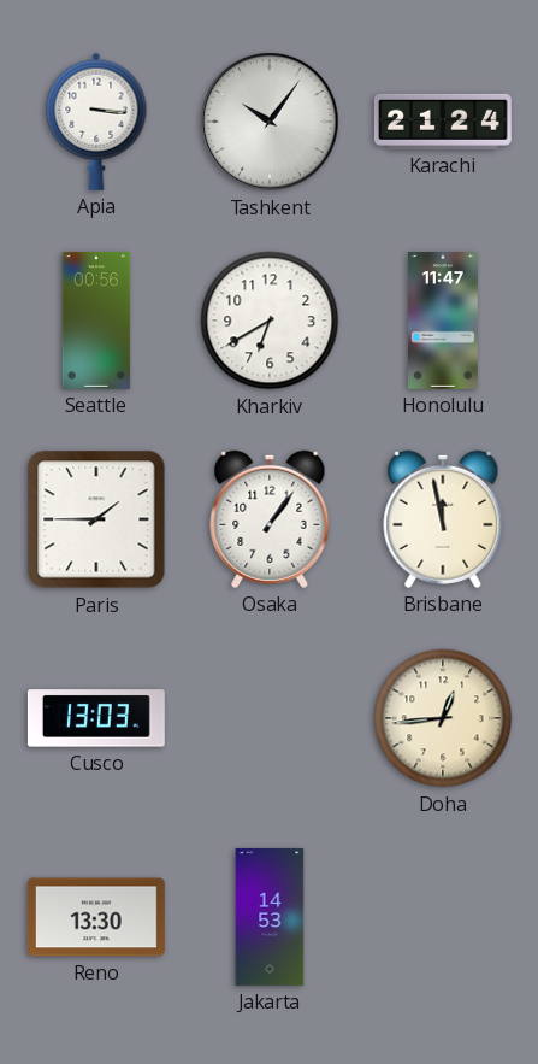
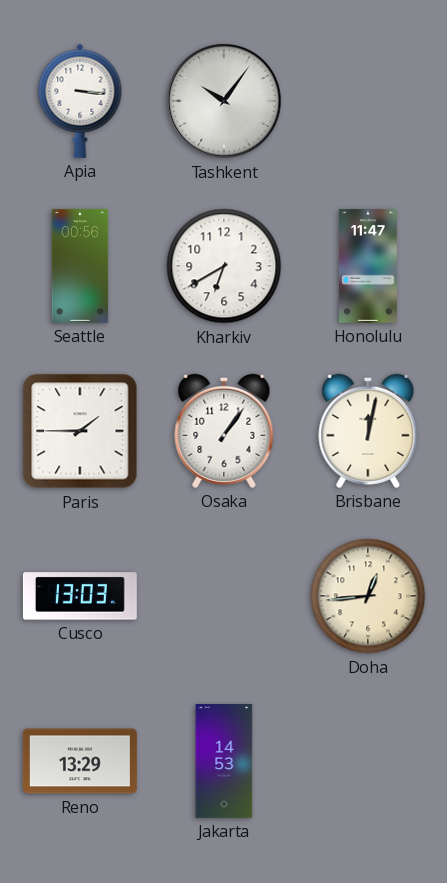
Karachi: 21:24 -> none (443, 122)
Brisbane: 11:58 -> 12:02 (368, 431)
Reno: 13:30 -> 13:29 (80, 761)
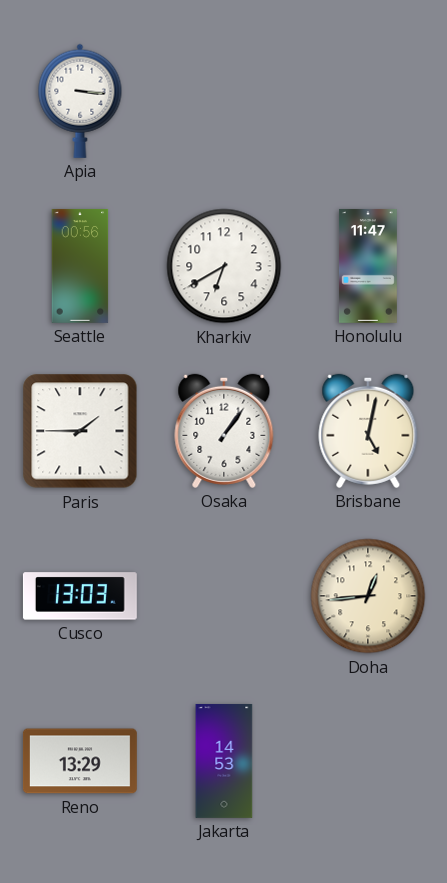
Tashkent: 10:06 -> none (224, 101)
Brisbane: 12:02 -> 5:02 (368, 431)
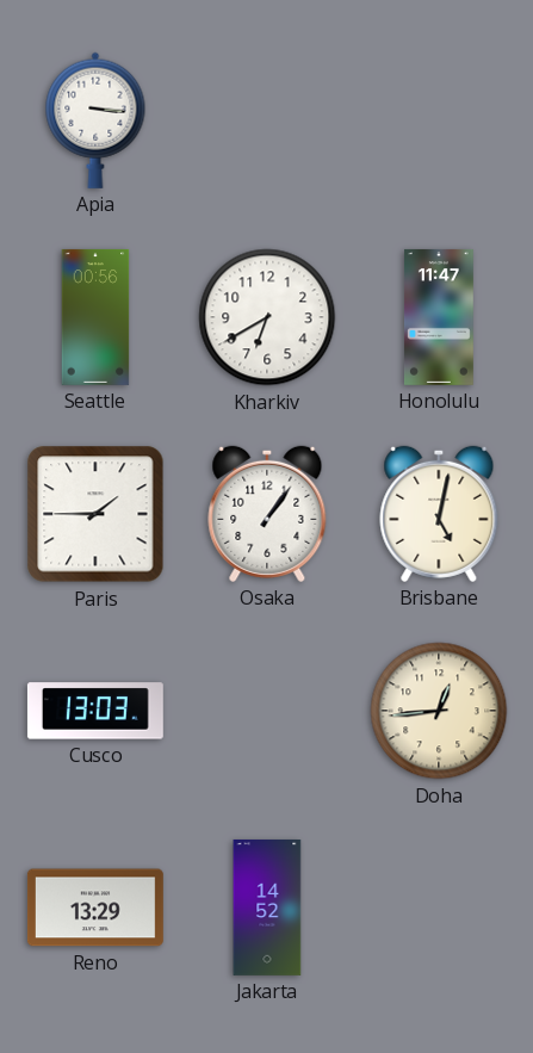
Jakarta: 14:53 -> 14:52 (267, 908)
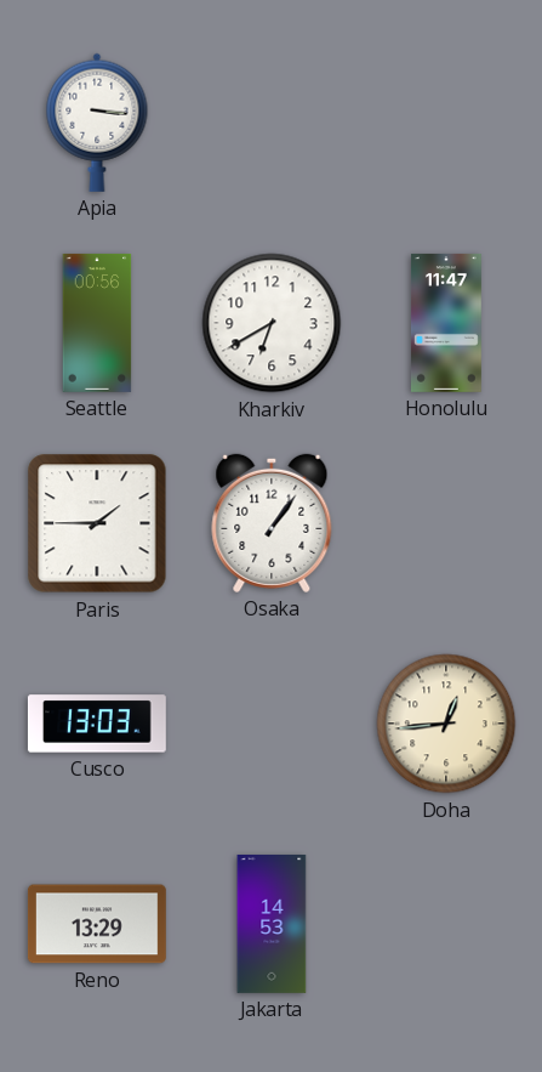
Brisbane: 5:02 -> none (439, 514)
Jakarta: 14:52 -> 14:53 (272, 924)
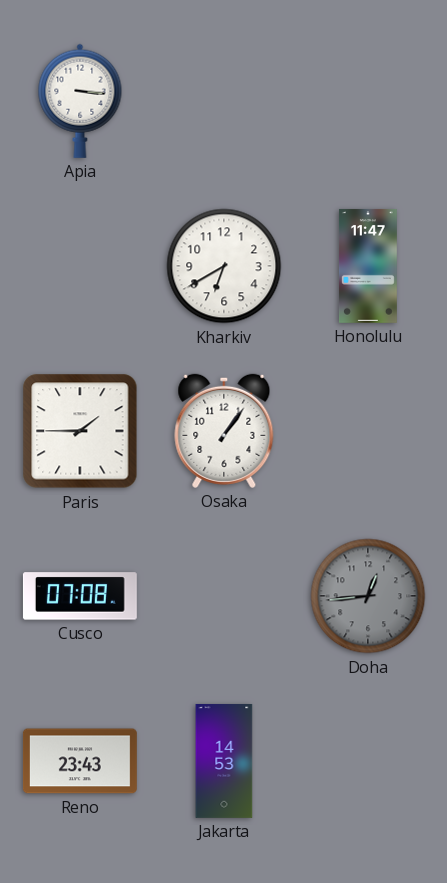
Seattle: 00:56 -> none (97, 323)
Cusco: 13:03 -> 07:08 (80, 596)
Doha dial: cream -> grey (368, 596)
Reno: 13:29 -> 23:43 (80, 761)
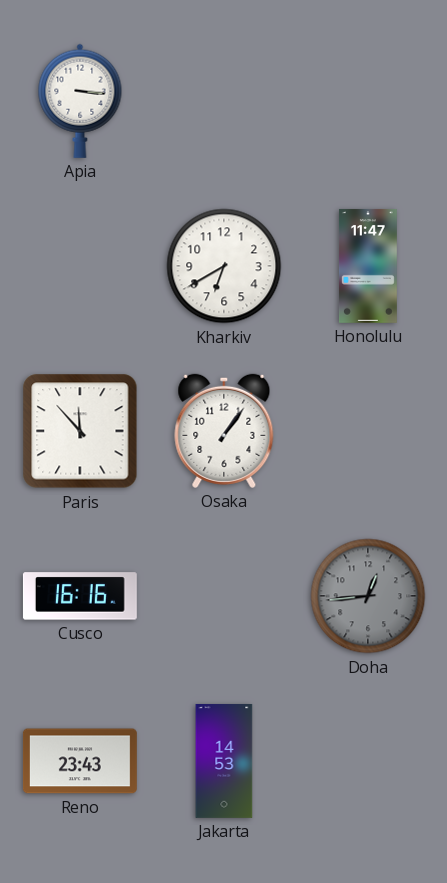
Paris: 1:45 -> 11:53 (80, 431)
Cusco: 07:08 -> 16:16 (80, 596)
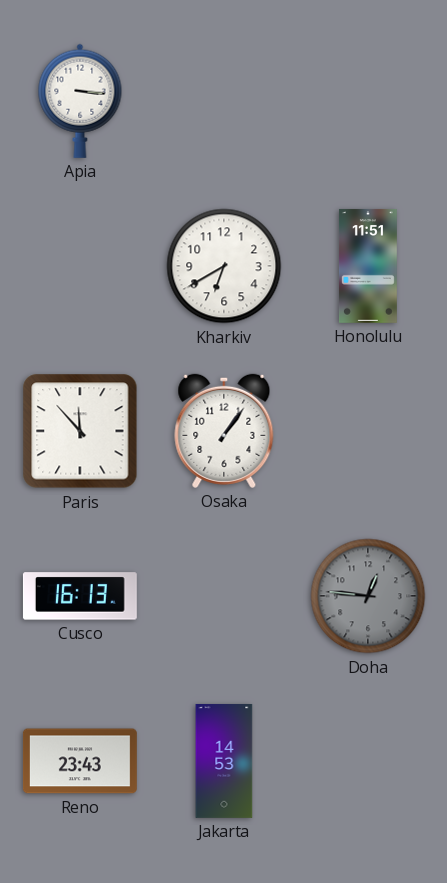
Honolulu: 11:47 -> 11:51 (368, 266)
Cusco: 16:16 -> 16:13 (80, 596)
Doha: 12:44 -> 12:46 (368, 596)
